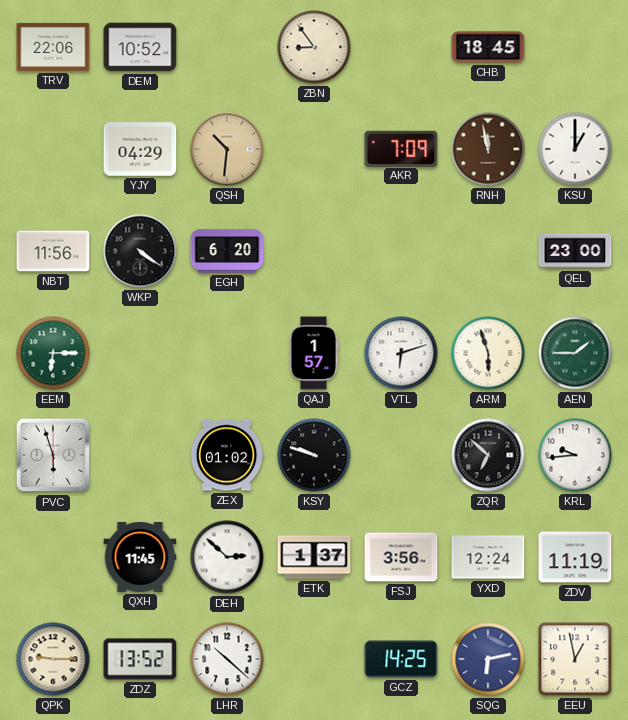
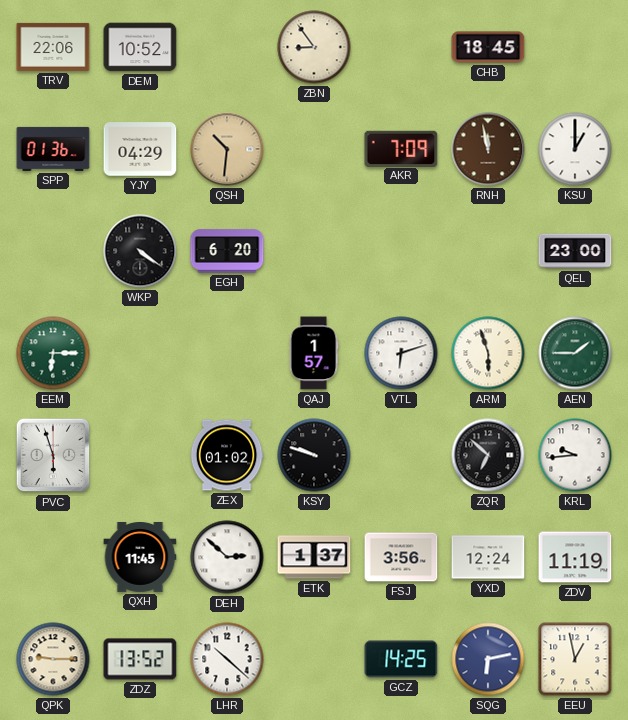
SPP: none -> 01:36 (53, 149)
NBT: 11:56 -> none (53, 251)
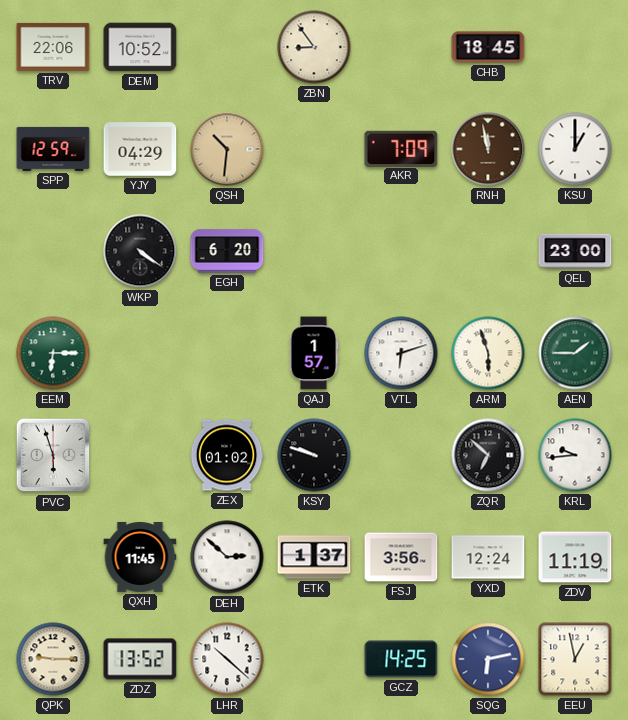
SPP: 01:36 -> 12:59 (53, 149)
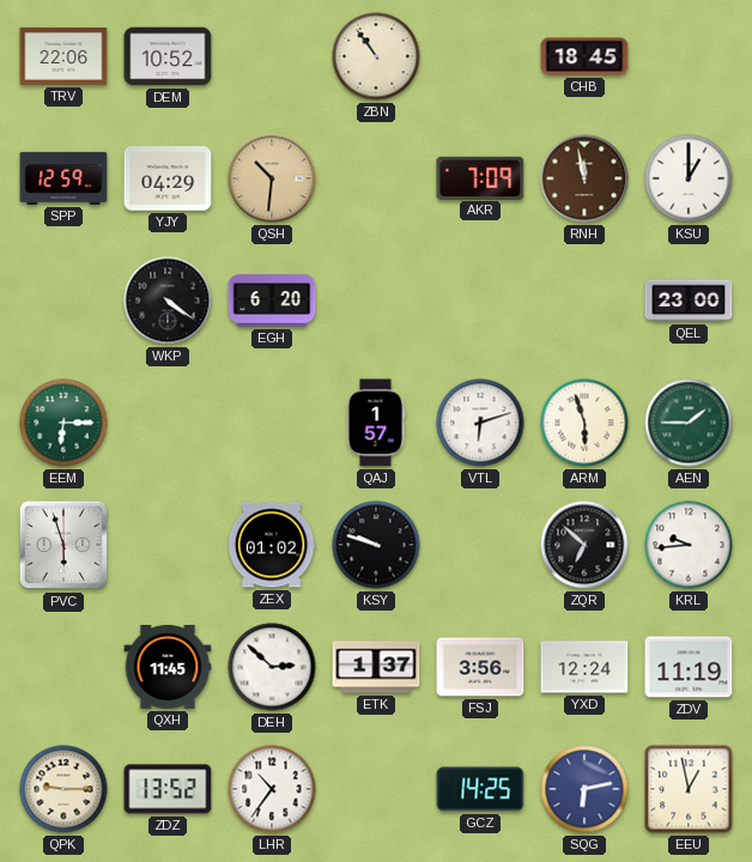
ZBN: 8:54 -> 10:54 (376, 56)
LHR: 10:22 -> 10:36 (272, 789)
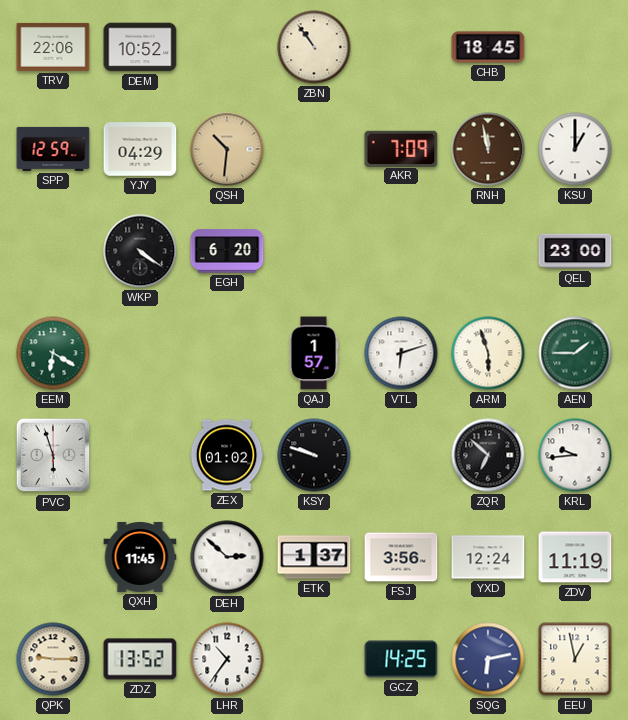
EEM: 6:15 -> 6:20 (53, 353)
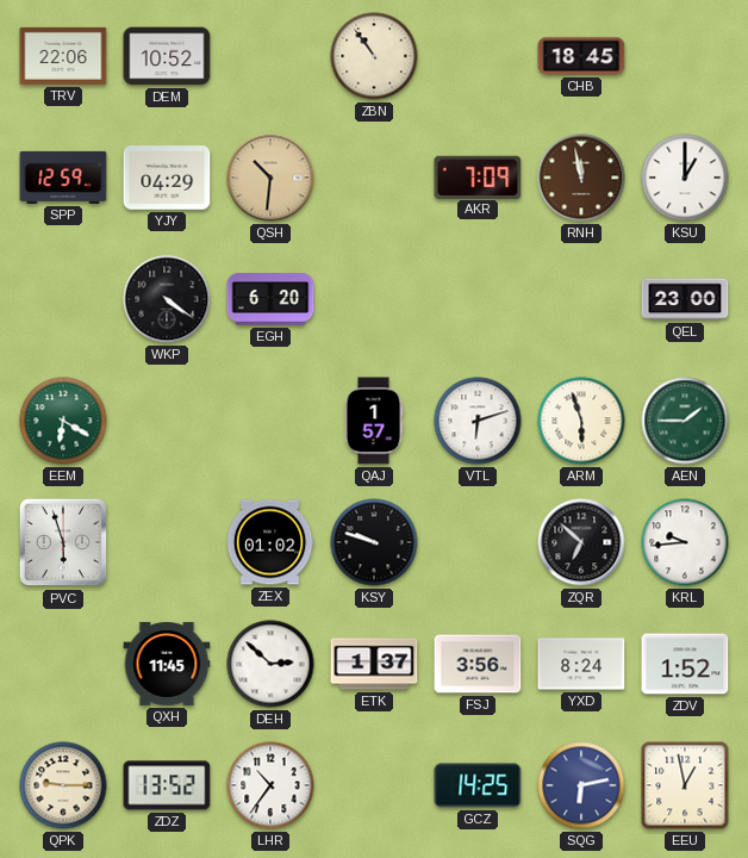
YXD: 12:24 -> 8:24 (581, 664)
ZDV: 11:19 -> 1:52 (685, 664)
